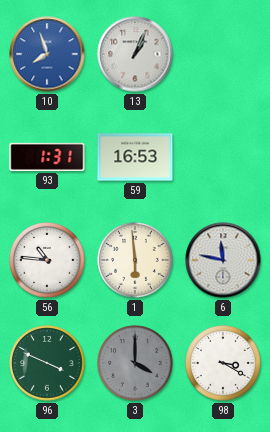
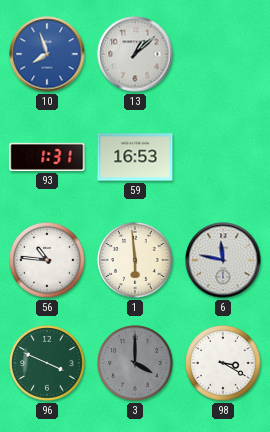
13: 1:04 -> 1:08 (135, 54)
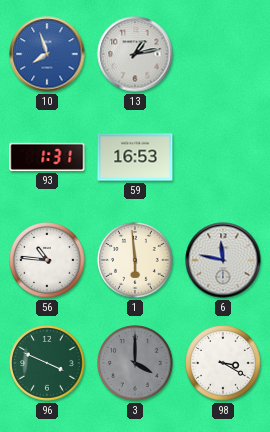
13: 1:08 -> 1:13 (135, 54)
